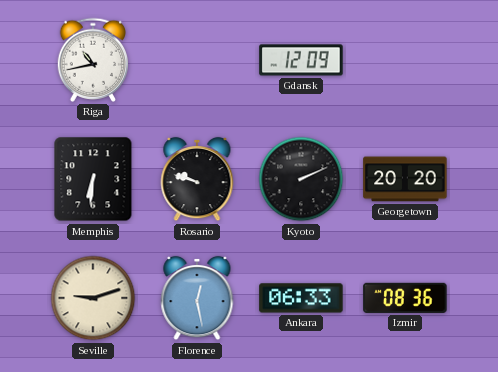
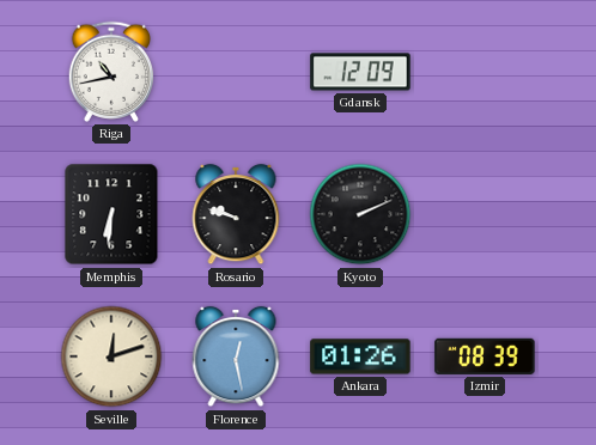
Georgetown: 20:20 -> none (405, 179)
Seville: 9:12 -> 12:12 (111, 356)
Ankara: 06:33 -> 01:26 (360, 356)
Izmir: 08:36 -> 08:39 (485, 356)
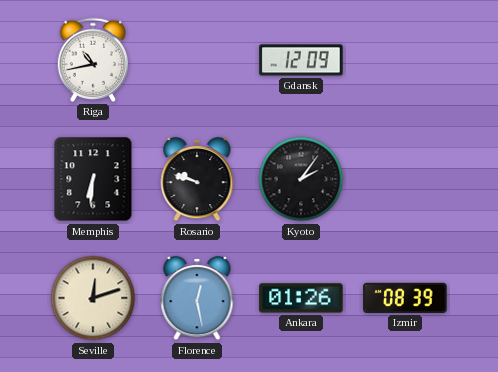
Kyoto: 2:11 -> 2:06 (301, 179)
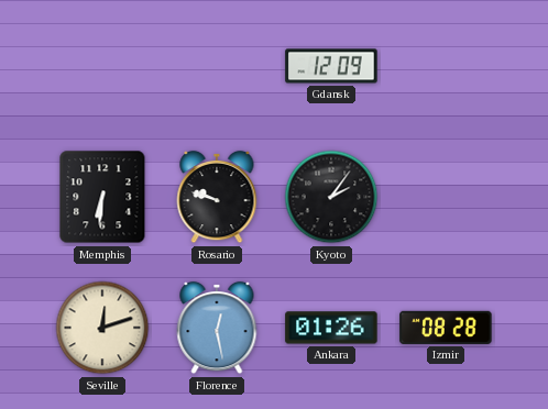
Riga: 10:43 -> none (93, 60)
Izmir: 08:39 -> 08:28 (446, 328)
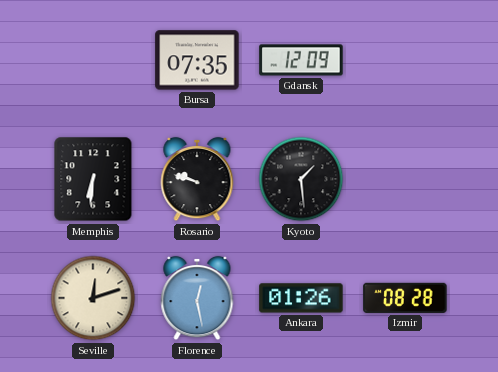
Bursa: none -> 07:35 (197, 60)
Kyoto: 2:06 -> 1:29 (301, 179)
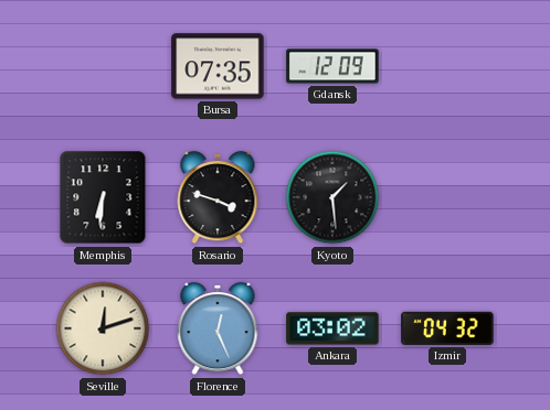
Rosario: 9:48 -> 3:48 (218, 197)
Florence: 12:28 -> 12:26 (218, 328)
Ankara: 01:26 -> 03:02 (332, 328)
Izmir: 08:28 -> 04:32 (447, 328)
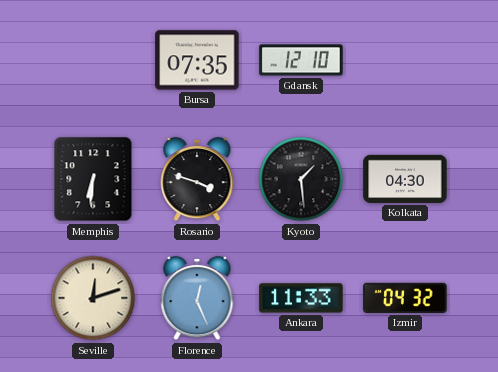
Gdansk: 12:09 -> 12:10 (301, 60)
Kolkata: none -> 04:30 (405, 179)
Ankara: 03:02 -> 11:33 (301, 298)
